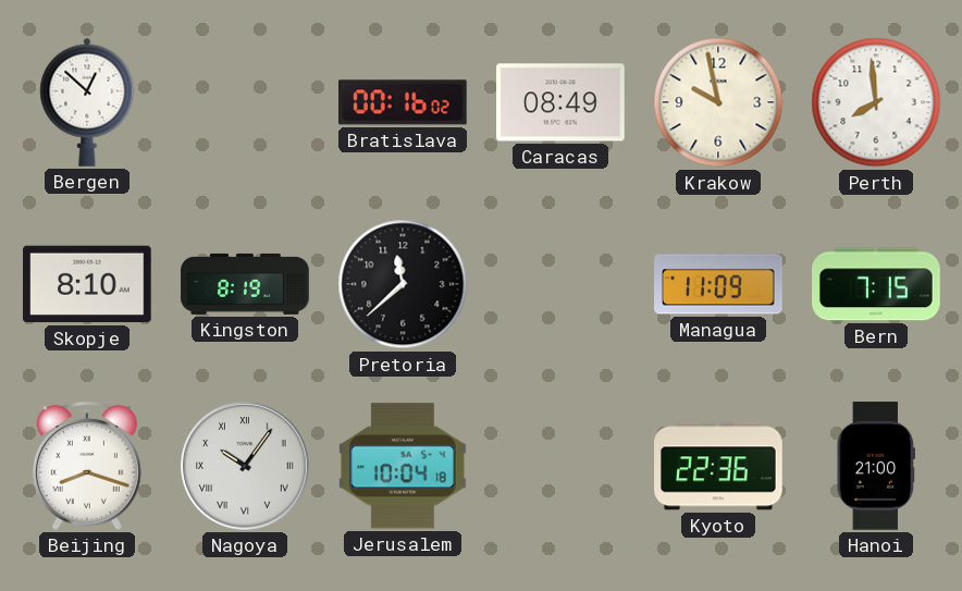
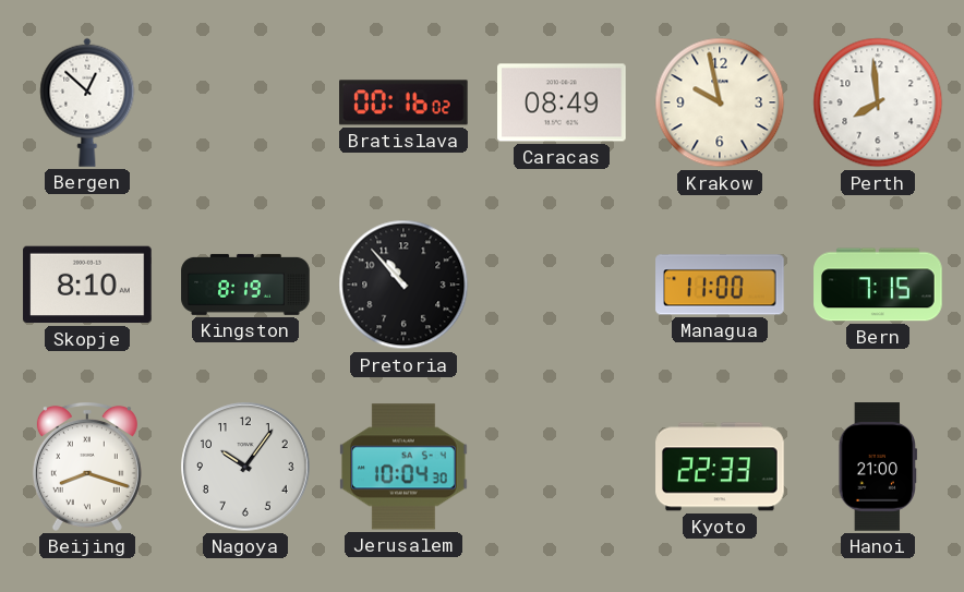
Pretoria: 11:38 -> 10:53 (403, 285)
Managua: 11:09 -> 11:00 (720, 285)
Nagoya numerals: Roman -> Arabic (245, 467)
Jerusalem: 10:04:18 -> 10:04:30 (405, 467)
Kyoto: 22:36 -> 22:33 (720, 467)
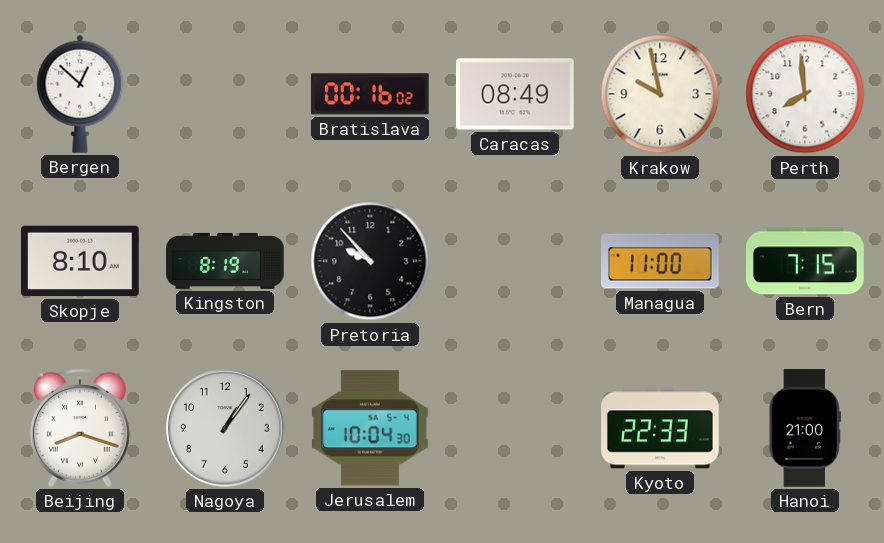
Pretoria: 10:53 -> 9:53 (370, 261)
Nagoya: 10:06 -> 1:06 (225, 428)
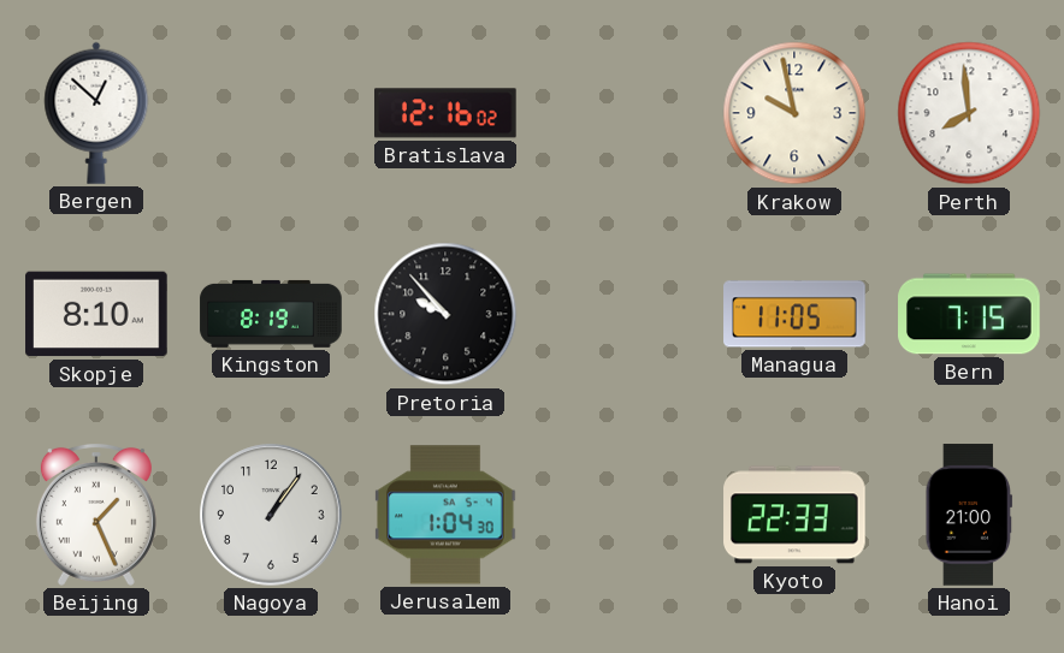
Bratislava: 00:16 -> 12:16 (447, 113)
Caracas: 08:49 -> none (515, 94)
Managua: 11:00 -> 11:05 (794, 314)
Beijing: 8:18 -> 1:26 (96, 515)
Jerusalem: 10:04 -> 1:04 (447, 515)
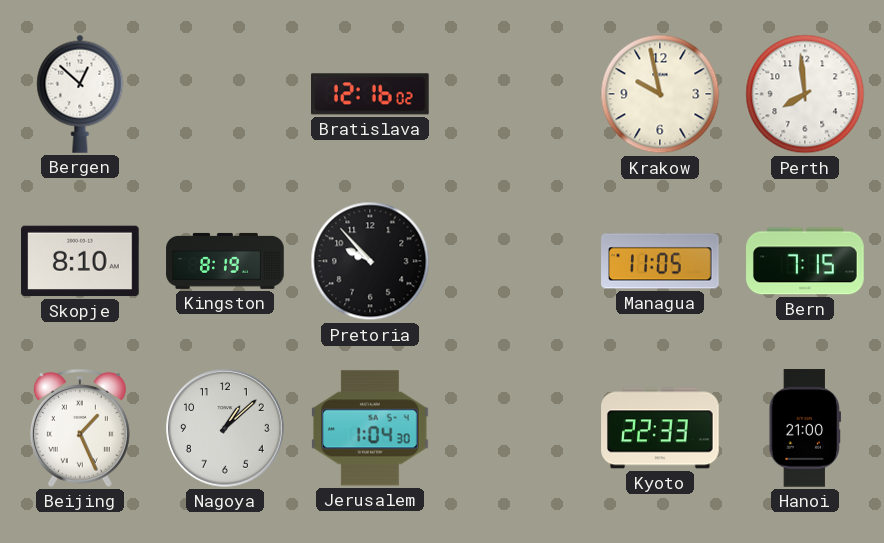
Nagoya: 1:06 -> 1:08 (225, 428)
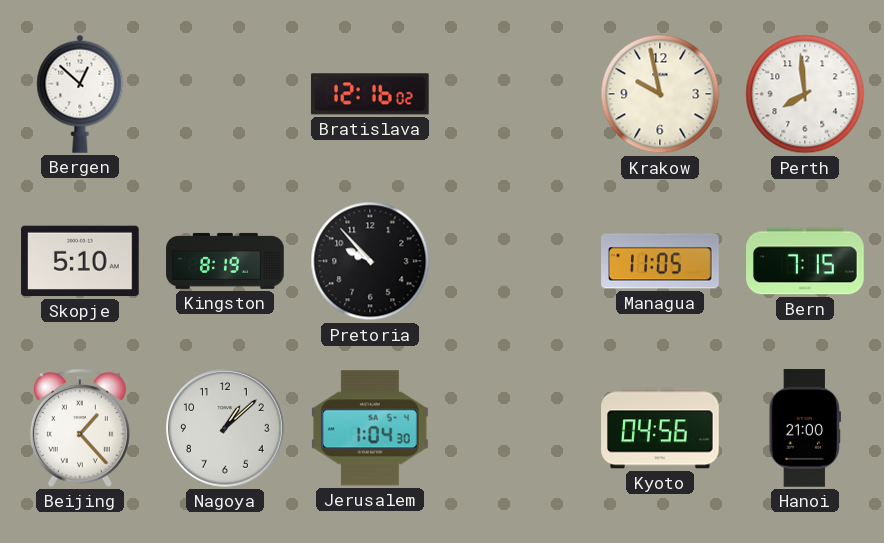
Skopje: 8:10 -> 5:10 (80, 261)
Beijing: 1:26 -> 1:23 (80, 428)
Kyoto: 22:33 -> 04:56 (660, 428)
